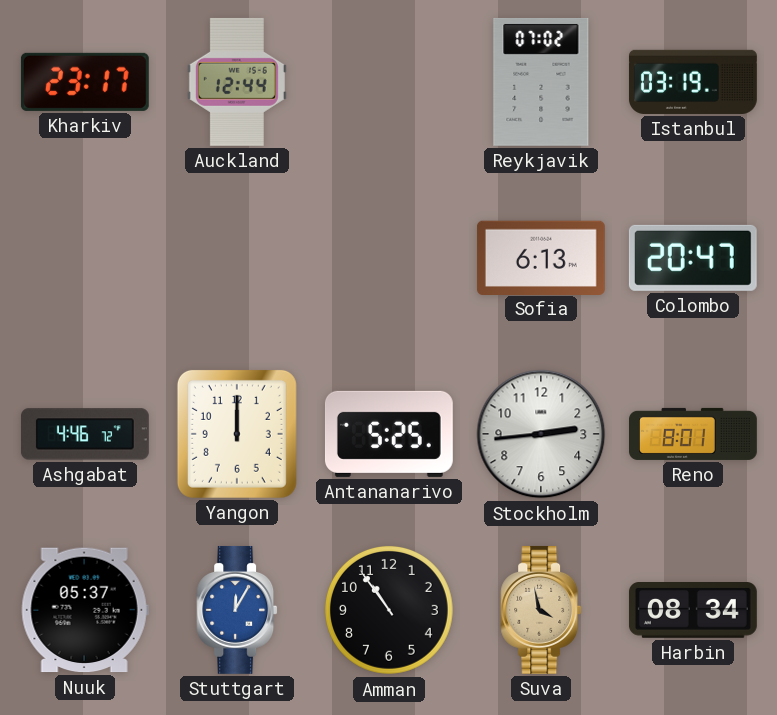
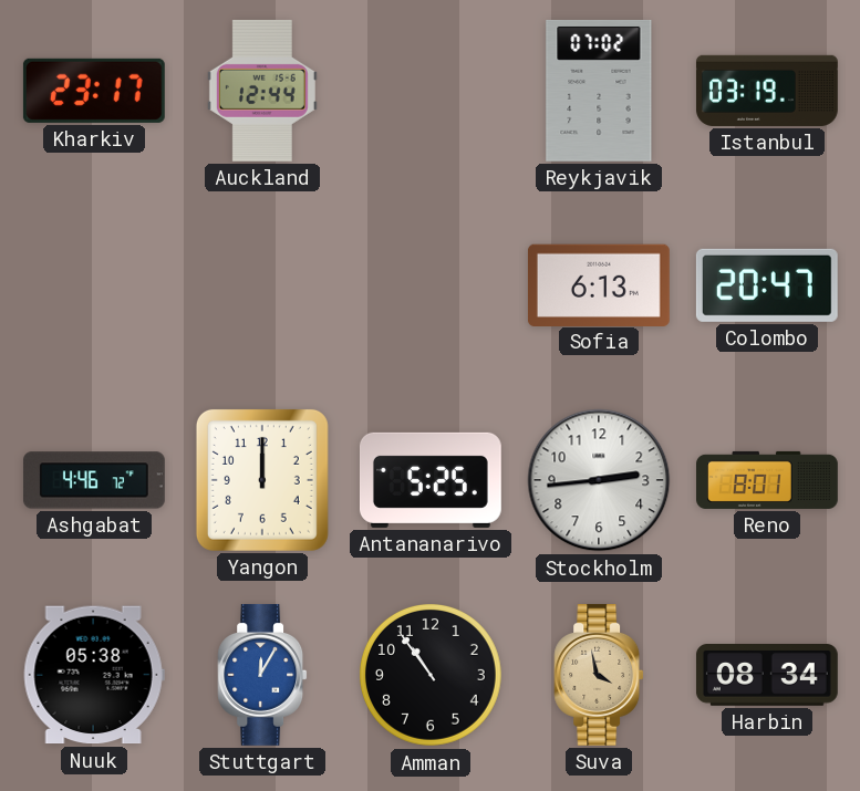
Nuuk: 05:37 -> 05:38 (94, 675)
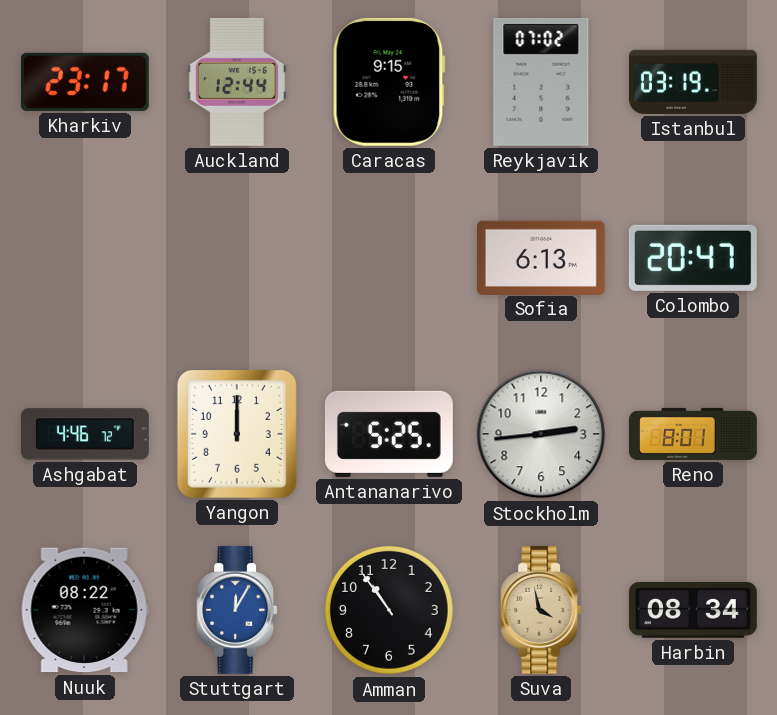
Caracas: none -> 9:15 (389, 82)
Nuuk: 05:38 -> 08:22 (85, 610)
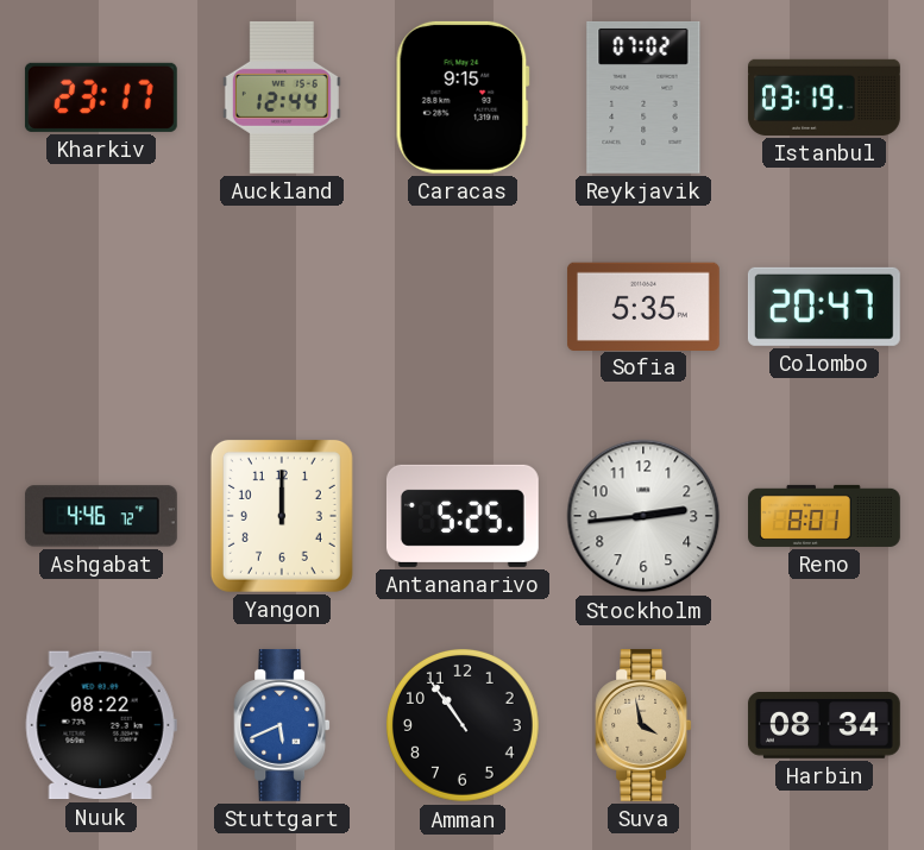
Sofia: 6:13 -> 5:35 (643, 306)
Stuttgart: 12:05 -> 5:41 (282, 725)
